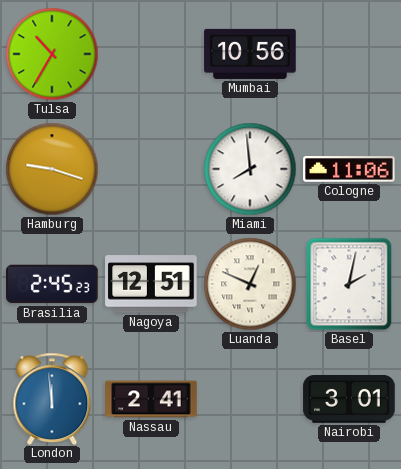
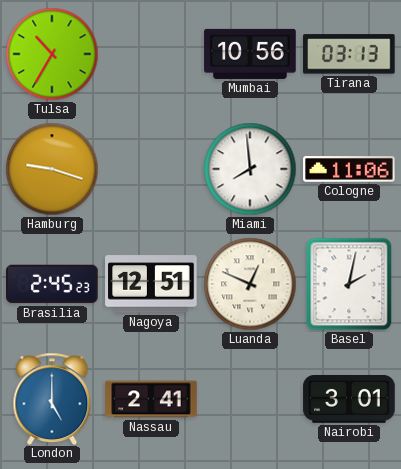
Tirana: none -> 03:13 (349, 54)
London: 11:59 -> 5:00 (52, 398)
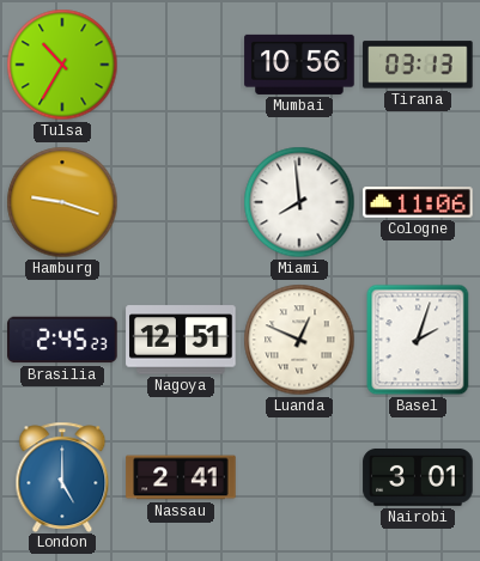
Basel: 2:02 -> 2:03 (418, 340)
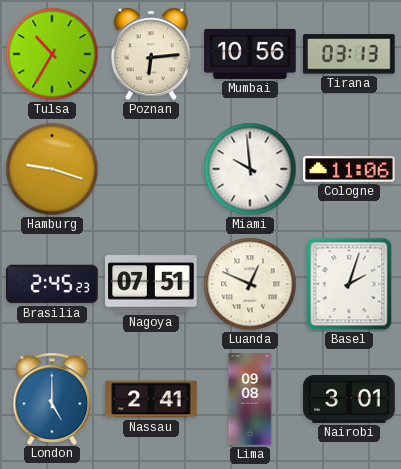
Poznan: none -> 6:14 (151, 54)
Miami: 7:59 -> 9:59 (250, 169)
Nagoya: 12:51 -> 07:51 (151, 284)
Lima: none -> 09:08 (250, 399)
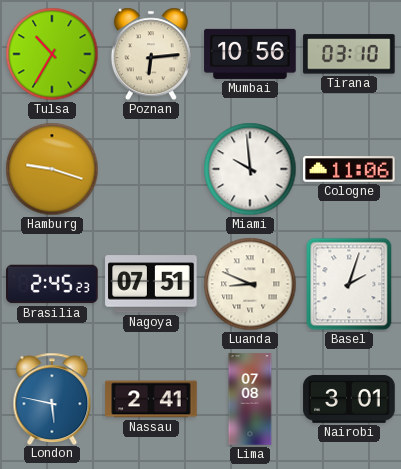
Tirana: 03:13 -> 03:10 (349, 54)
Luanda: 12:49 -> 8:49 (250, 284)
London: 5:00 -> 5:47 (52, 398)
Lima: 09:08 -> 07:08 (250, 399)
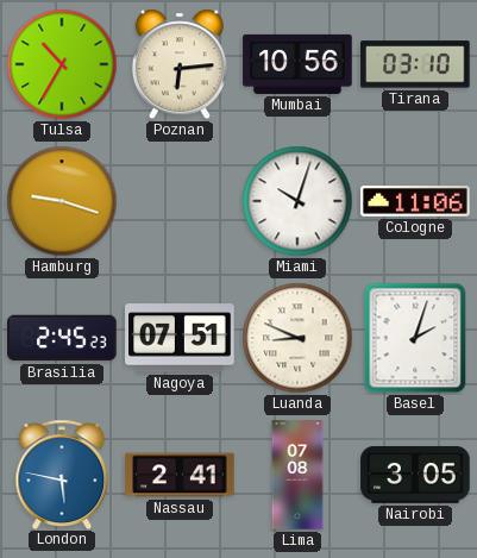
Miami: 9:59 -> 10:03 (297, 201)
Nairobi: 3:01 -> 3:05 (415, 475)
